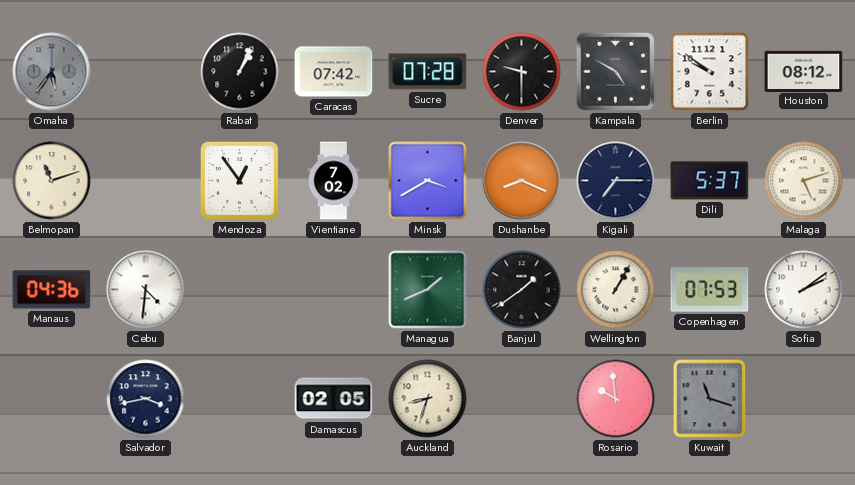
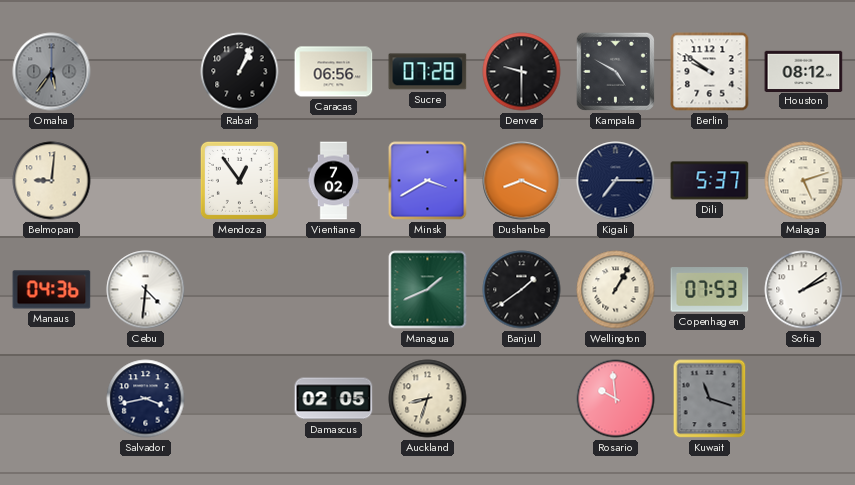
Caracas: 07:42 -> 06:56 (334, 72)
Belmopan: 11:12 -> 9:01 (52, 181)
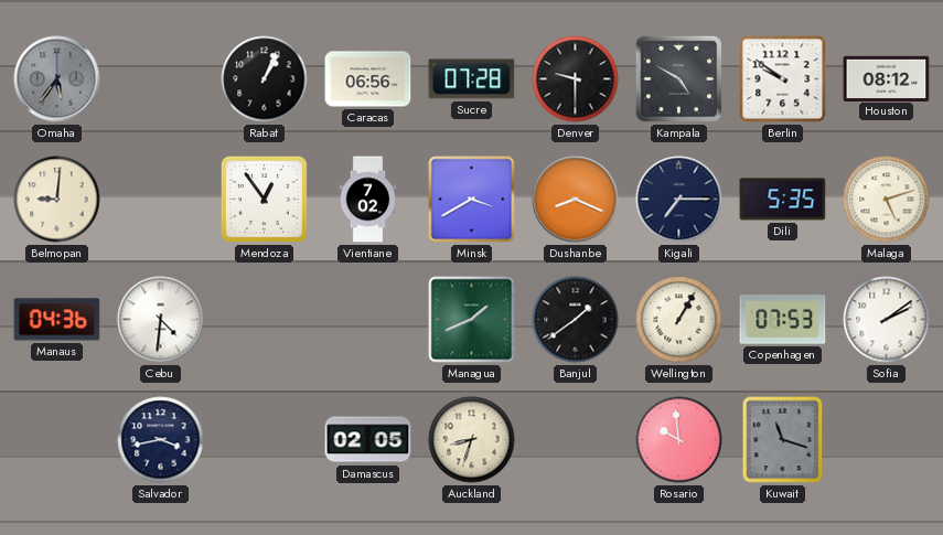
Dili: 5:37 -> 5:35 (783, 200)
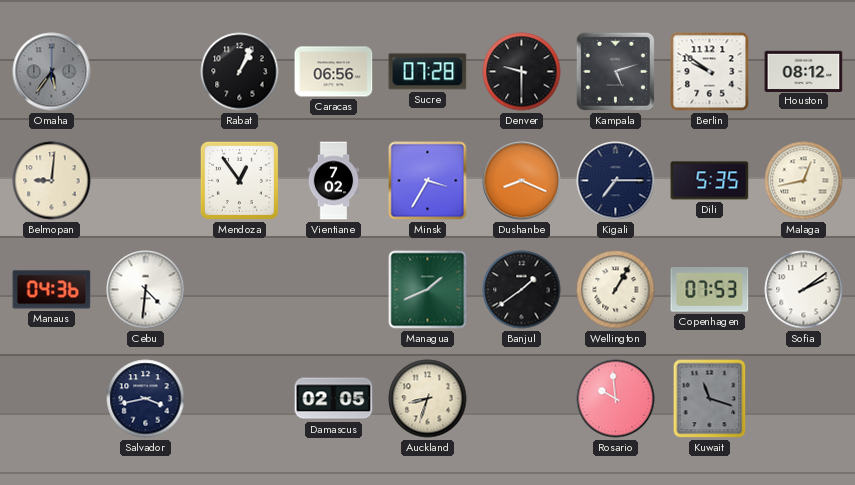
Kampala: 4:50 -> 5:12 (615, 71)
Minsk: 3:40 -> 3:35 (428, 181)
Malaga: 5:12 -> 12:43 (804, 181)
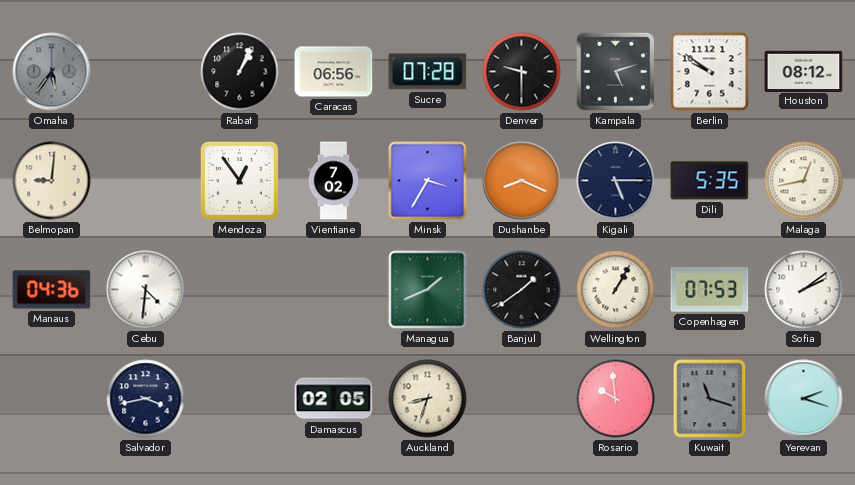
Kigali: 7:15 -> 5:15 (616, 181)
Yerevan: none -> 2:18 (804, 399)
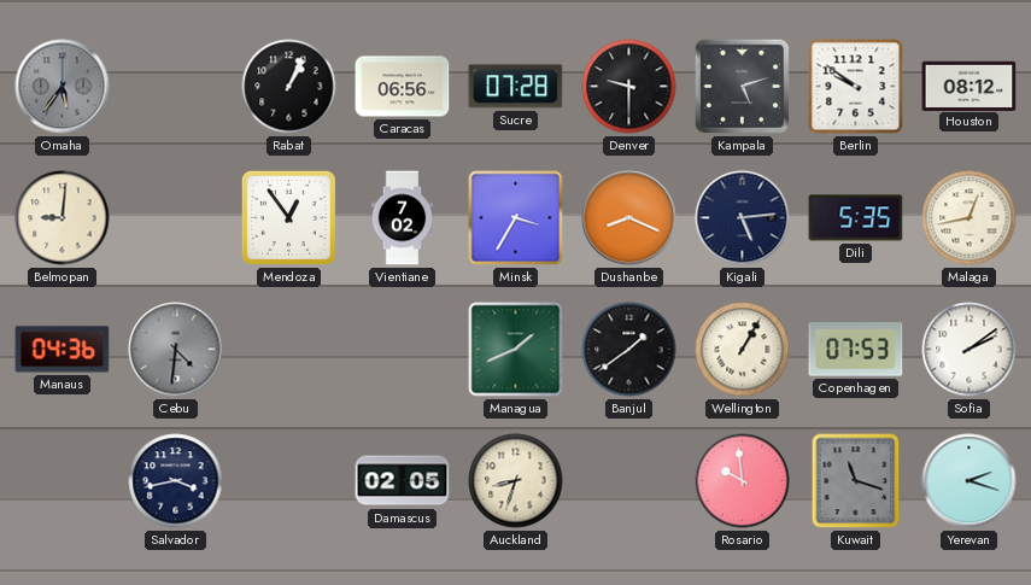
Kigali: 5:15 -> 5:14 (743, 218)
Cebu dial: white -> grey (176, 350)
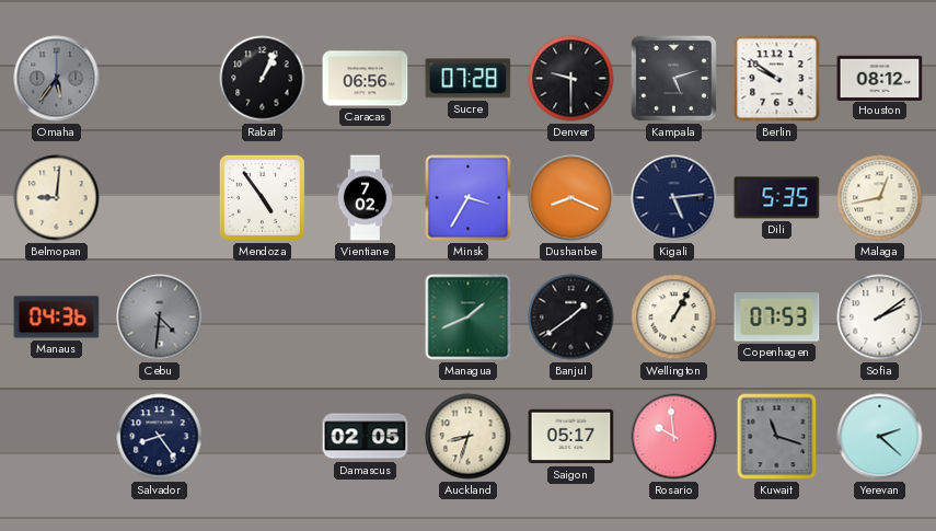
Mendoza: 12:54 -> 4:54 (262, 197)
Salvador: 3:43 -> 8:24 (160, 437)
Saigon: none -> 05:17 (571, 437)
Yerevan: 2:18 -> 2:22 (880, 437)
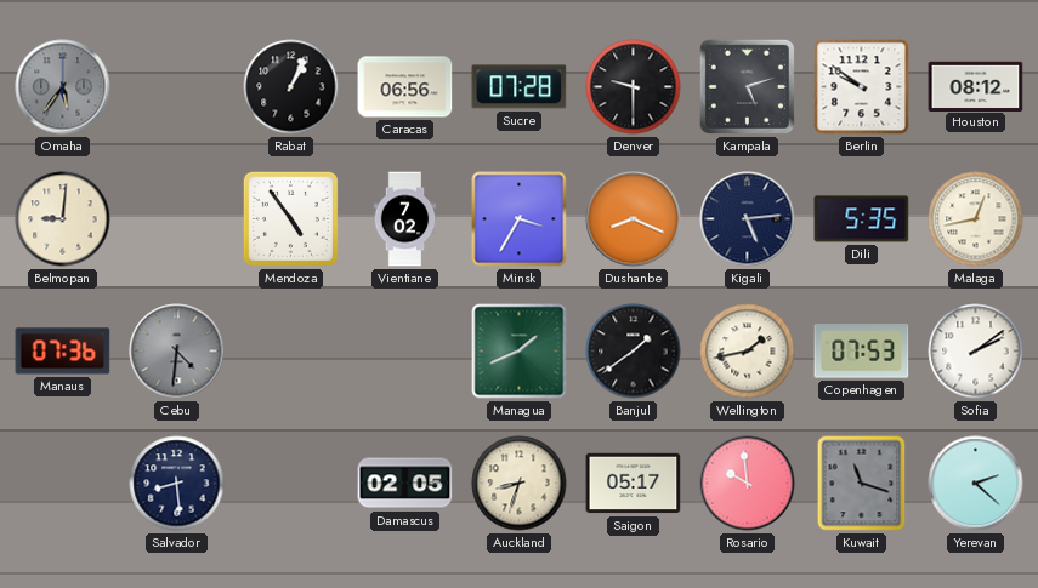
Manaus: 04:36 -> 07:36 (63, 352)
Wellington: 1:05 -> 1:43 (748, 352)
Salvador: 8:24 -> 8:29 (177, 484)
